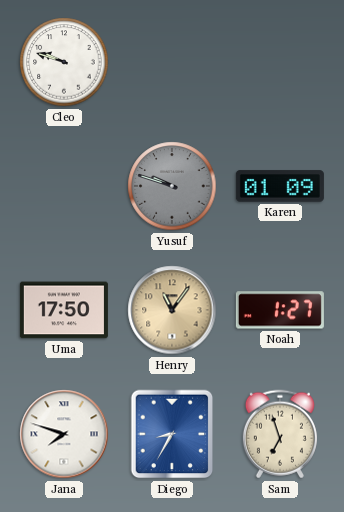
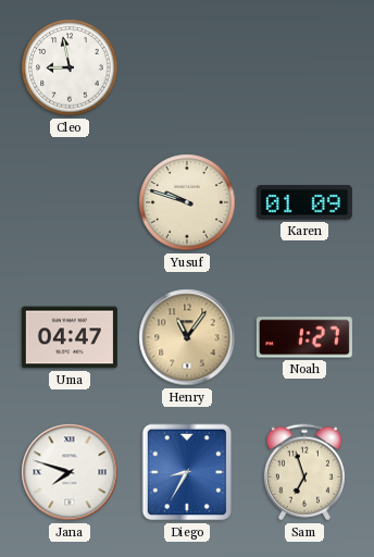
Cleo: 9:48 -> 8:58 (70, 67)
Yusuf dial: grey -> cream (187, 202)
Uma: 17:50 -> 04:47 (70, 337)
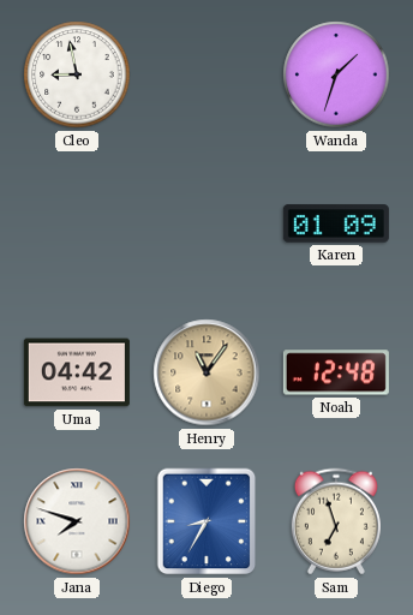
Wanda: none -> 1:33 (336, 74)
Yusuf: 9:48 -> none (187, 202)
Uma: 04:47 -> 04:42 (77, 372)
Noah: 1:27 -> 12:48 (336, 372)
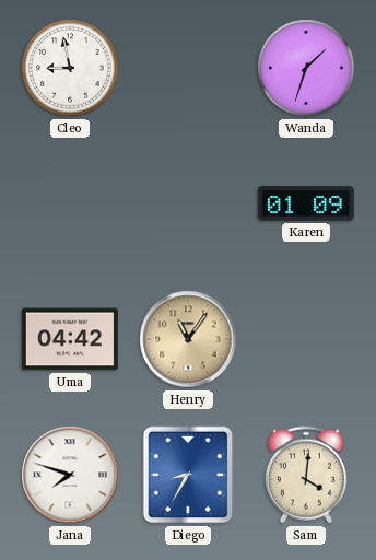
Noah: 12:48 -> none (336, 372)
Sam: 6:57 -> 4:01 (306, 475)
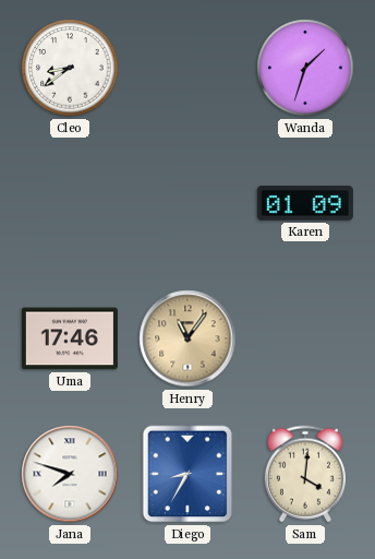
Cleo: 8:58 -> 8:39 (70, 68)
Uma: 04:42 -> 17:46 (70, 338)
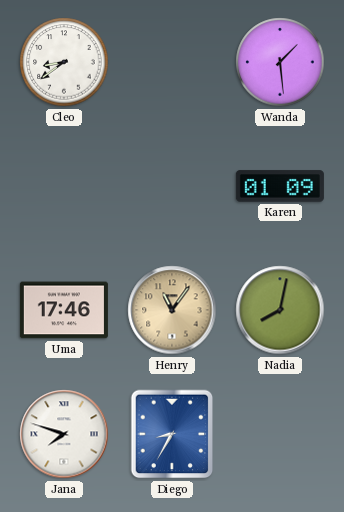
Wanda: 1:33 -> 1:29 (280, 62)
Nadia: none -> 8:02 (280, 310)
Sam: 4:01 -> none (305, 474)
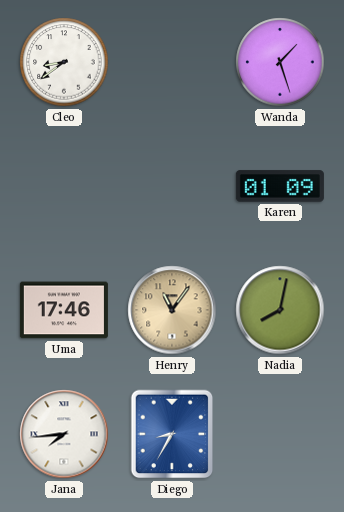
Wanda: 1:29 -> 1:27 (280, 62)
Jana: 7:48 -> 7:44 (64, 434)
